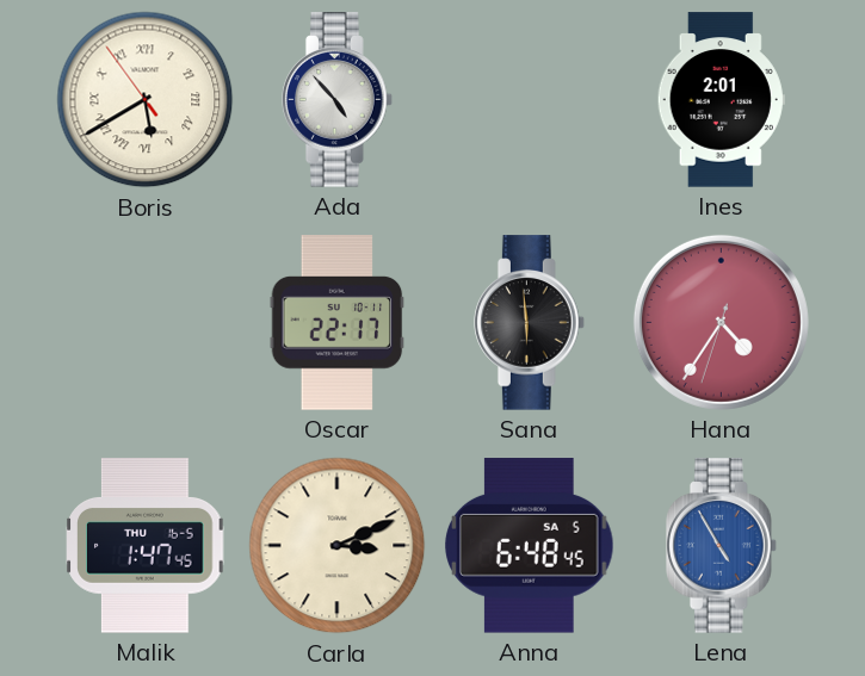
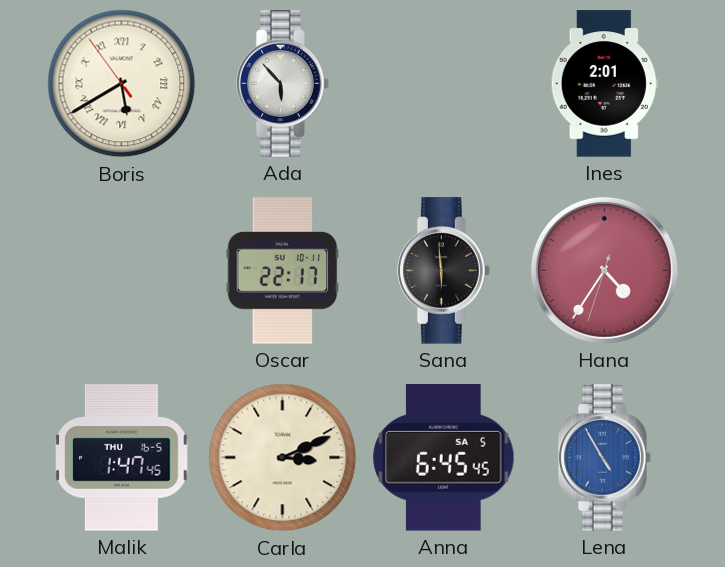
Ada: 4:53 -> 5:53 (283, 84)
Anna: 6:48 -> 6:45 (444, 458)
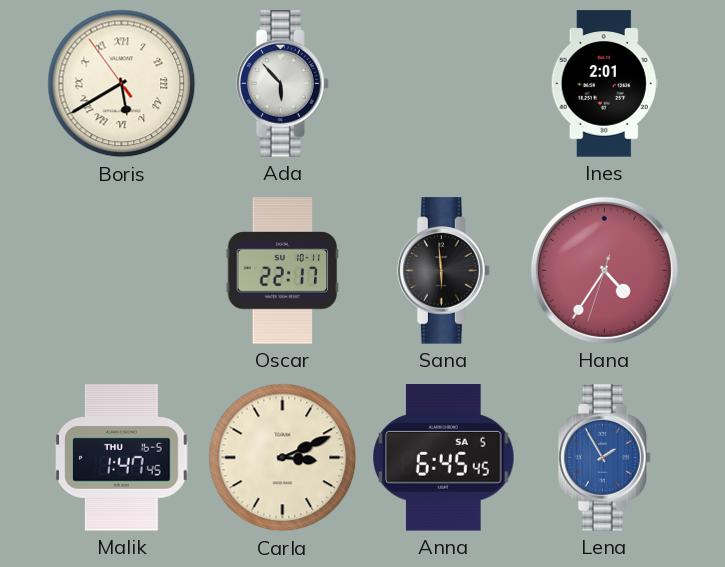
Lena: 4:55 -> 1:55 (605, 458)
